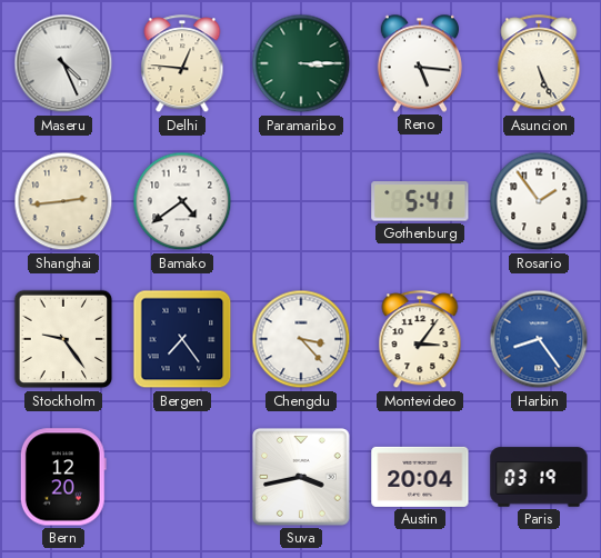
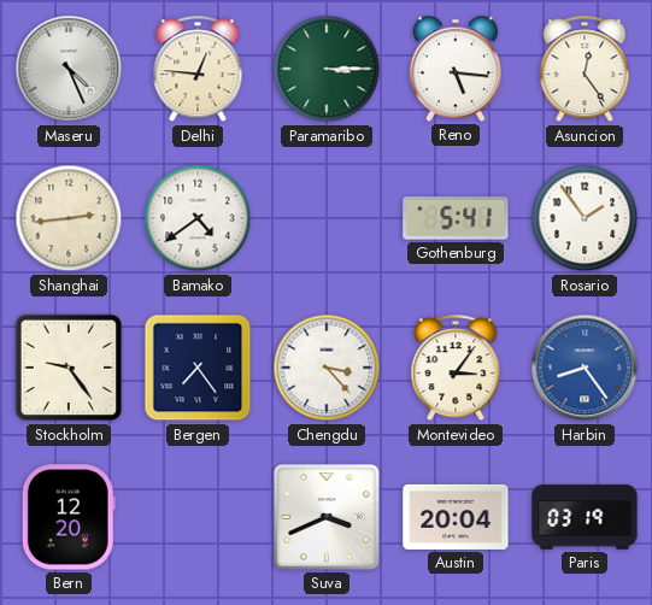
Asuncion: 5:26 -> 12:24 (585, 70)
Suva: 3:43 -> 3:41 (327, 517)
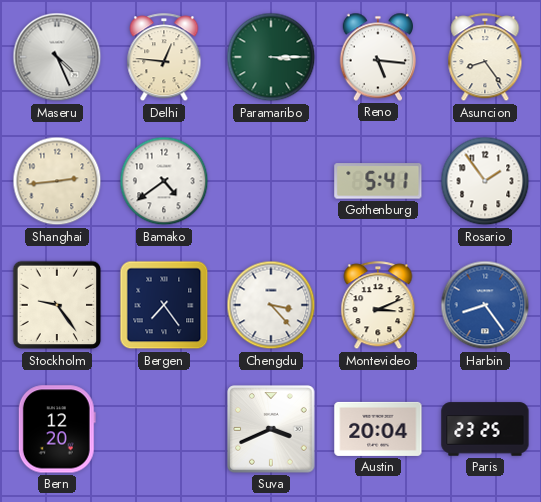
Asuncion: 12:24 -> 8:24 (485, 58)
Montevideo: 3:06 -> 3:11 (378, 306)
Paris: 03:19 -> 23:25 (485, 429)
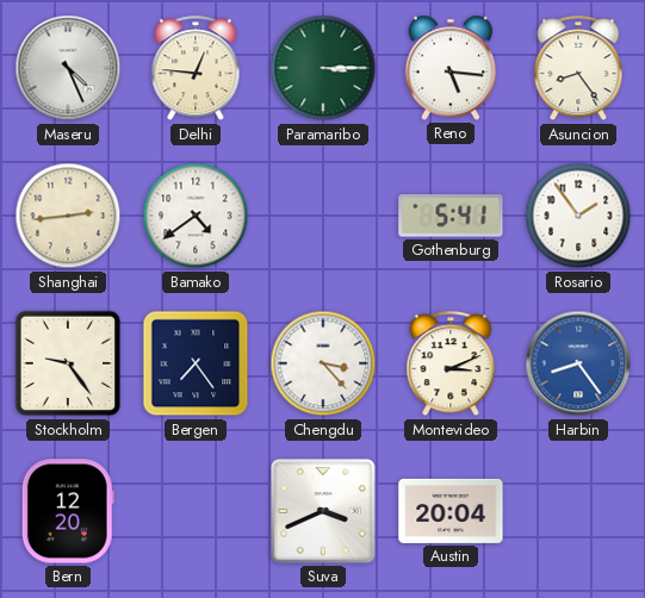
Paris: 23:25 -> none (485, 429)
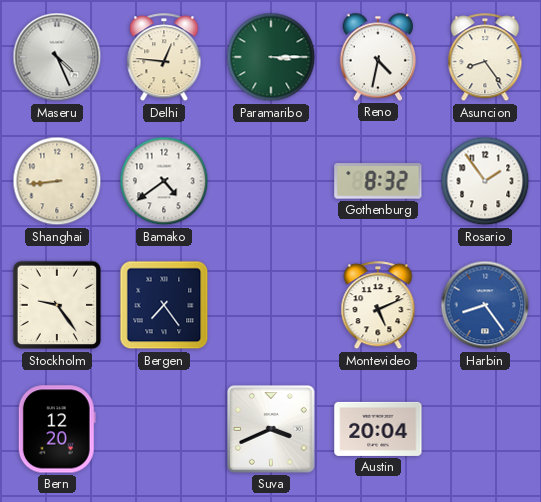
Reno: 5:16 -> 4:32 (377, 57)
Shanghai: 2:44 -> 8:44 (57, 181)
Gothenburg: 5:41 -> 8:32 (378, 181)
Chengdu: 3:23 -> none (323, 363)
Montevideo: 3:11 -> 5:11 (378, 306)
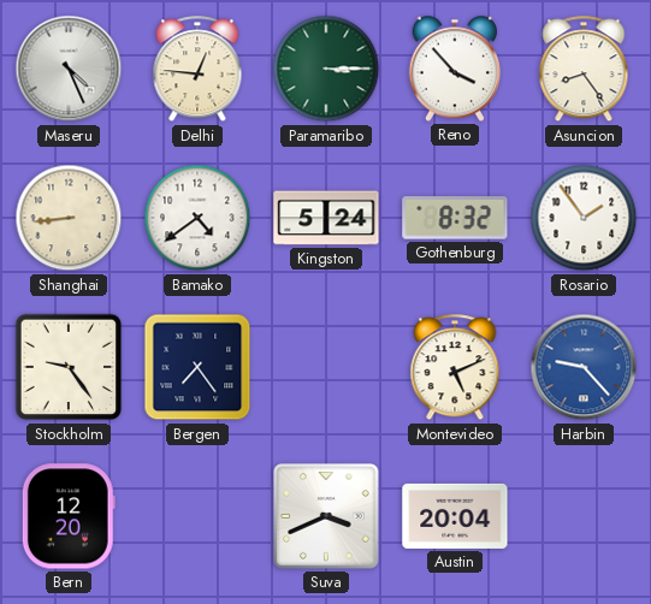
Reno: 4:32 -> 3:53 (454, 69)
Kingston: none -> 5:24 (326, 218)
Harbin: 8:24 -> 9:23 (584, 367)
